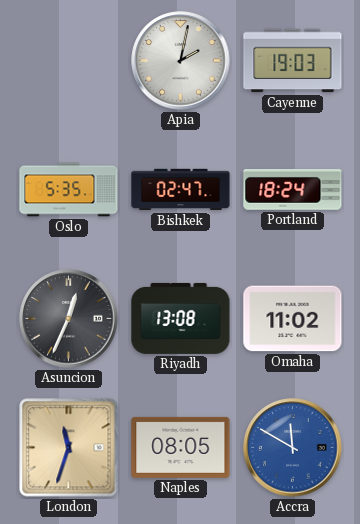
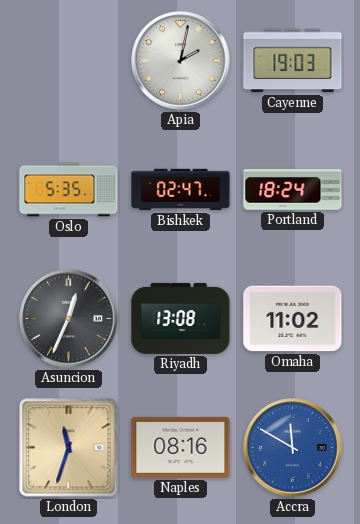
Naples: 08:05 -> 08:16 (181, 447)
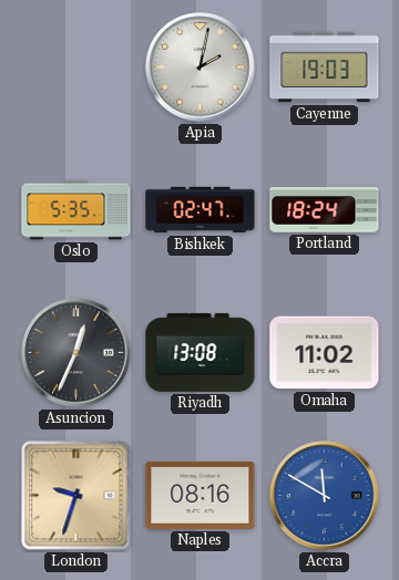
London: 11:33 -> 9:33 (76, 496)
